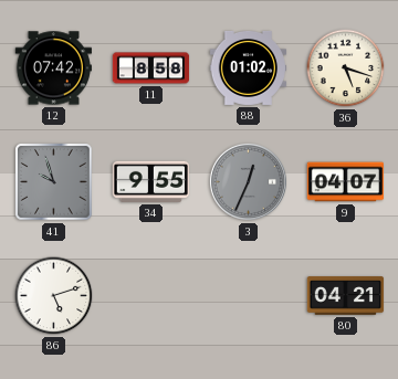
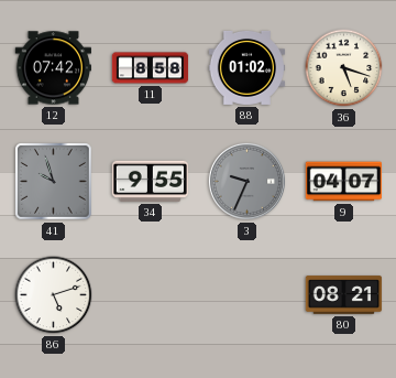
3: 12:34 -> 9:34 (246, 181)
80: 04:21 -> 08:21 (344, 295)
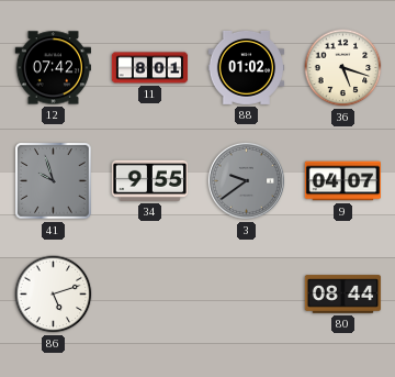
11: 8:58 -> 8:01 (150, 68)
3: 9:34 -> 9:39 (246, 180)
80: 08:21 -> 08:44 (343, 295)
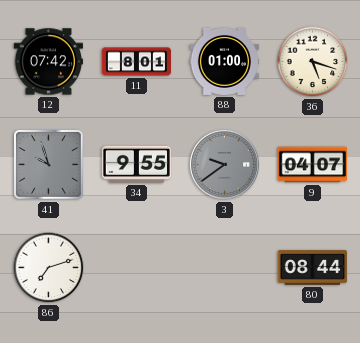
88: 01:02 -> 01:00 (225, 61)
86: 5:12 -> 7:12 (49, 268)
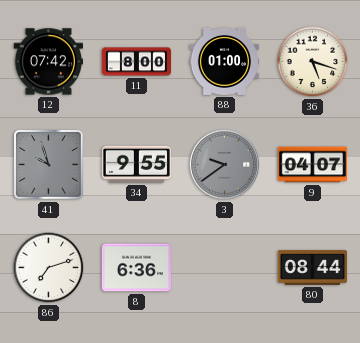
11: 8:01 -> 8:00 (137, 62)
8: none -> 6:36 (136, 268)
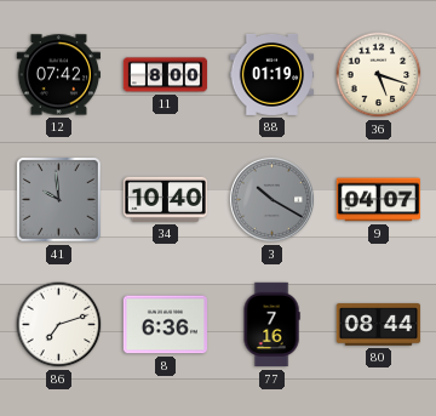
88: 01:00 -> 01:19 (272, 74)
41: 9:57 -> 9:59 (59, 200)
34: 9:55 -> 10:40 (165, 199)
3: 9:39 -> 10:20 (271, 199)
77: none -> 7:16 (271, 325)
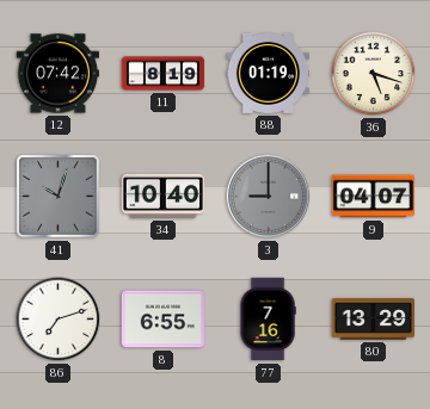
11: 8:00 -> 8:19 (164, 74)
41: 9:59 -> 10:03 (59, 197)
3: 10:20 -> 9:00 (268, 196)
8: 6:36 -> 6:55 (162, 320)
80: 08:44 -> 13:29 (374, 320)
